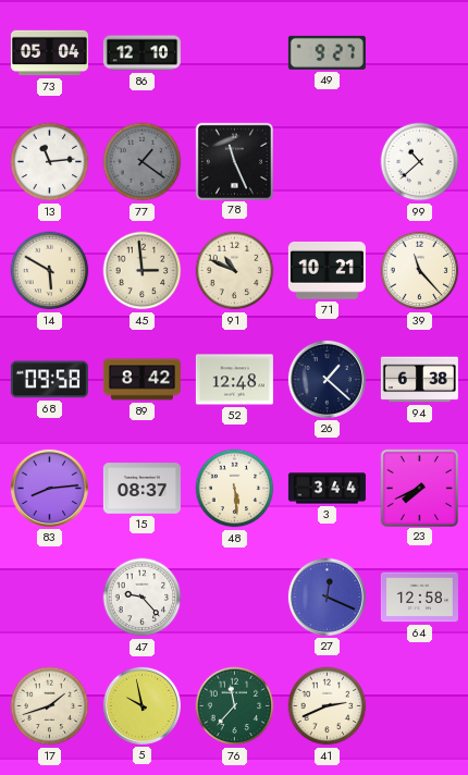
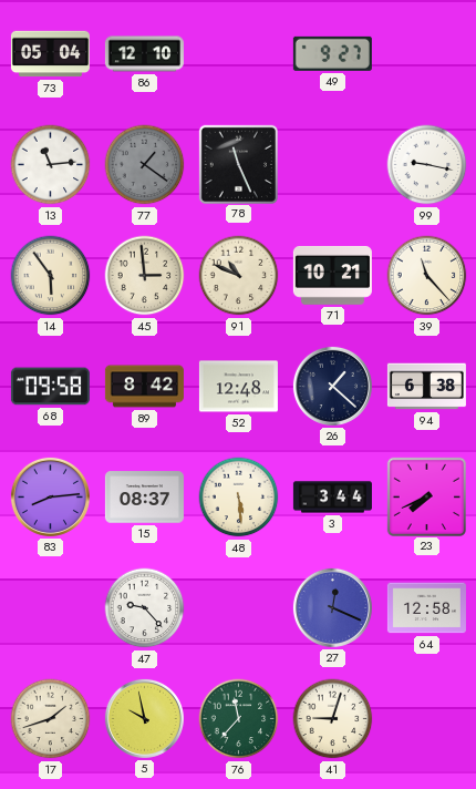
99: 10:38 -> 9:17 (427, 165)
14: 5:50 -> 5:54 (51, 276)
41: 2:41 -> 9:03 (333, 719)
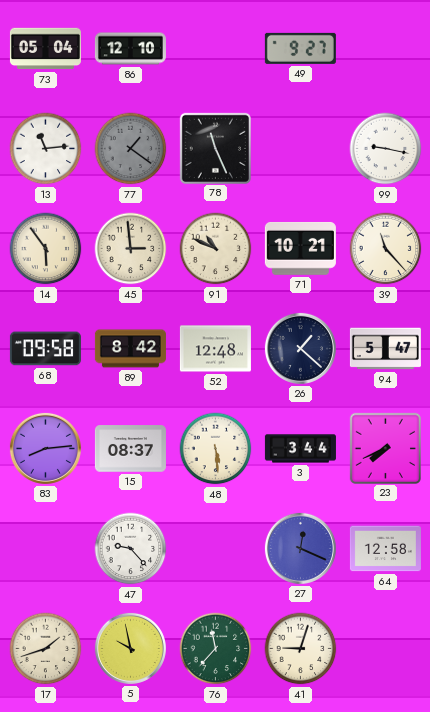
94: 6:38 -> 5:47 (385, 349)
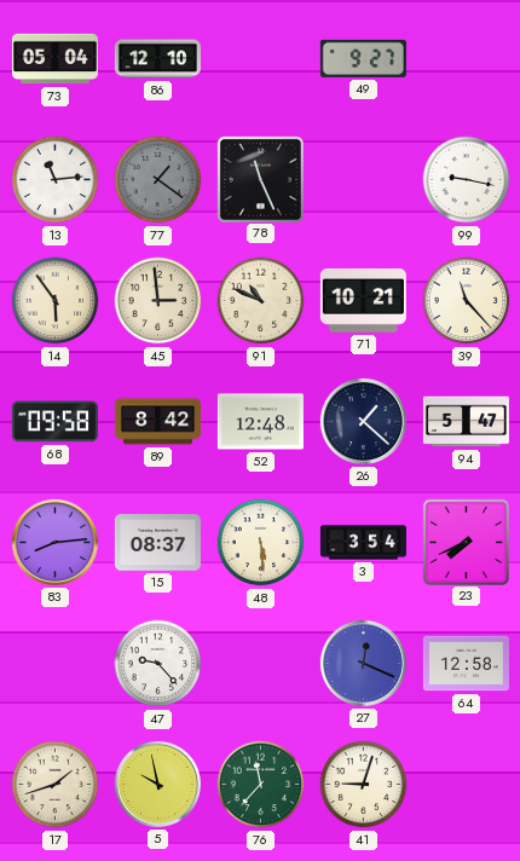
3: 3:44 -> 3:54 (363, 543)
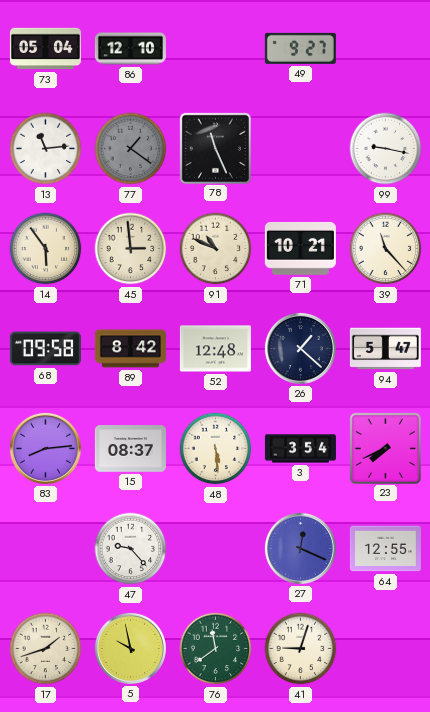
64: 12:58 -> 12:55 (385, 549)
76: 11:37 -> 11:39 (216, 649)
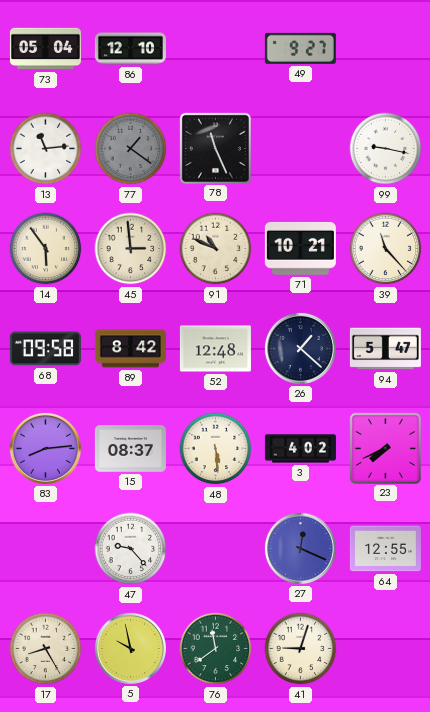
3: 3:54 -> 4:02 (300, 449)
17: 1:42 -> 8:25 (46, 649)
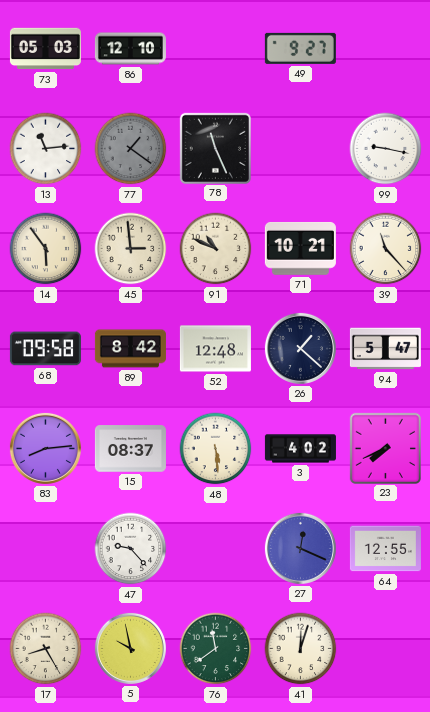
73: 05:04 -> 05:03 (45, 49)
41: 9:03 -> 12:03 (301, 649)
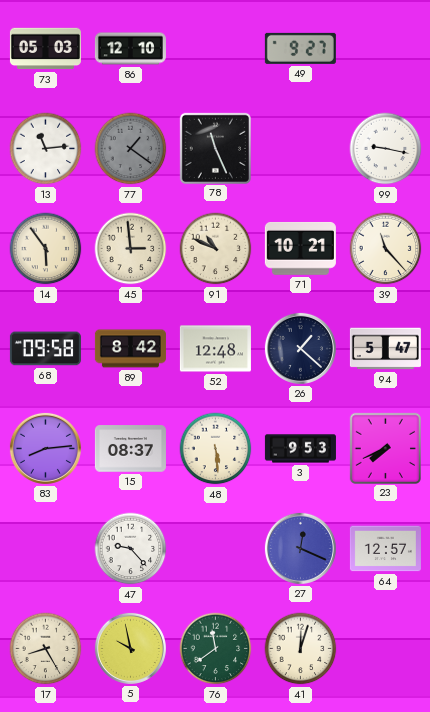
3: 4:02 -> 9:53 (300, 449)
64: 12:55 -> 12:57 (385, 549)
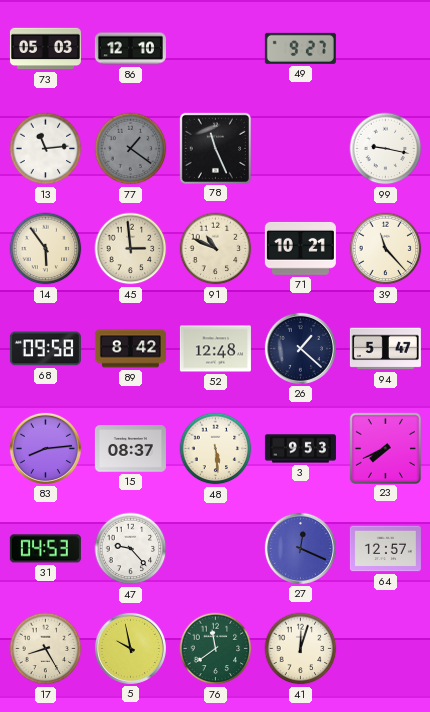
31: none -> 04:53 (45, 549)
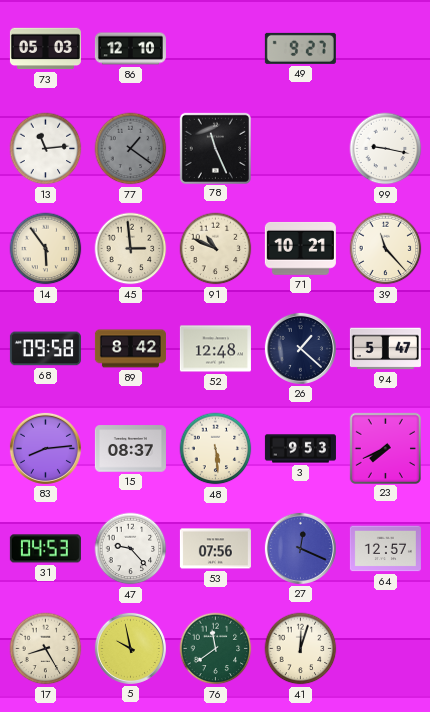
53: none -> 07:56 (215, 549)
